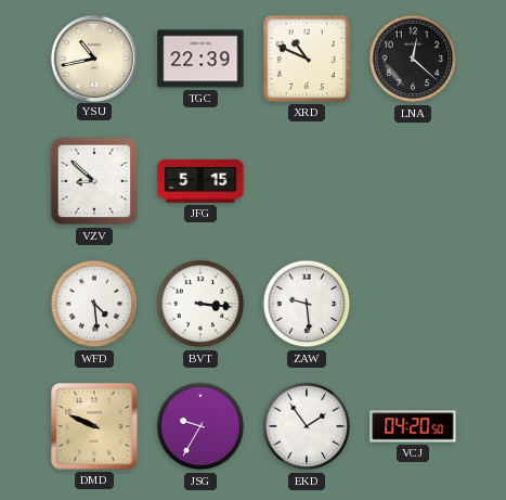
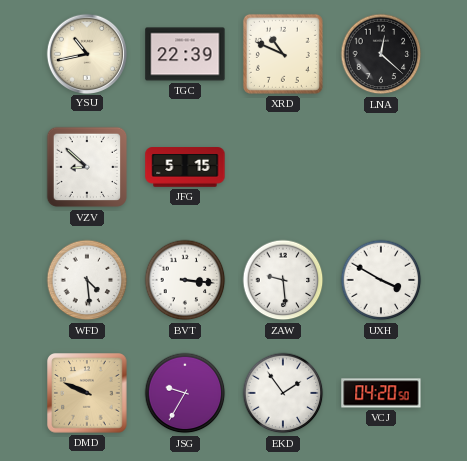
UXH: none -> 3:50 (381, 280)
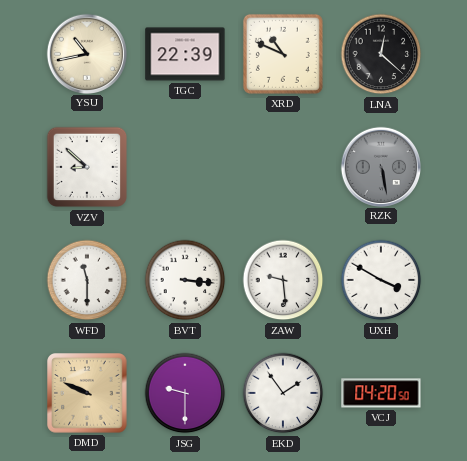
JFG: 5:15 -> none (185, 167)
RZK: none -> 5:28 (380, 166)
WFD: 4:29 -> 11:30 (87, 280)
JSG: 9:35 -> 9:30 (185, 393)
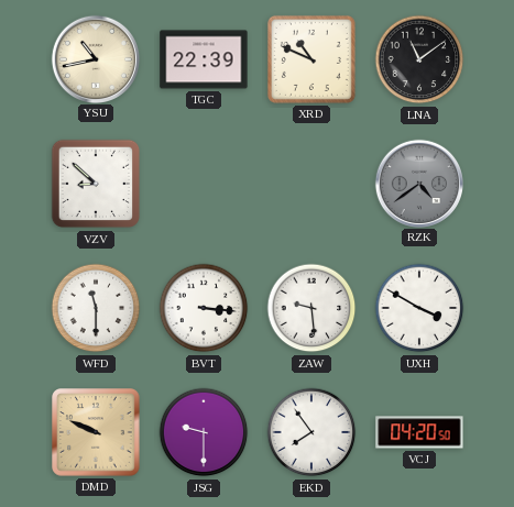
LNA: 12:22 -> 11:09 (419, 59)
RZK: 5:28 -> 4:39 (418, 183)
EKD: 1:54 -> 7:54 (311, 432)
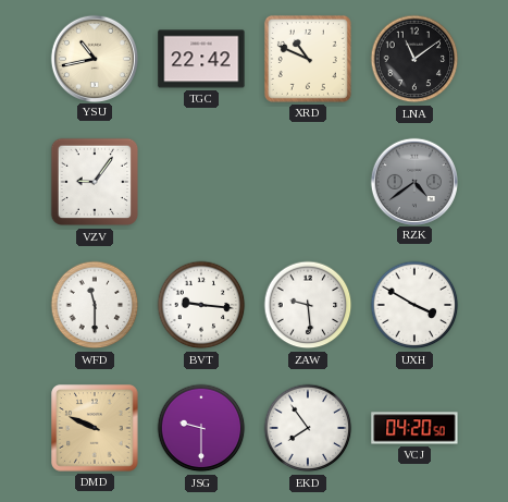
TGC: 22:39 -> 22:42 (201, 59)
VZV: 8:52 -> 9:06 (95, 182)
BVT: 3:16 -> 9:16 (201, 305)
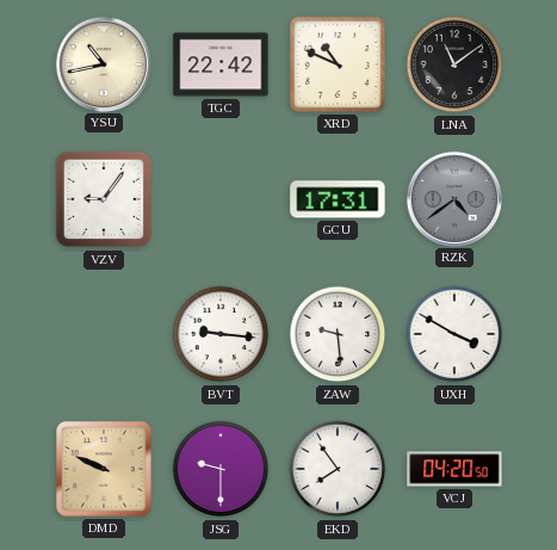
GCU: none -> 17:31 (338, 199)
WFD: 11:30 -> none (95, 305)
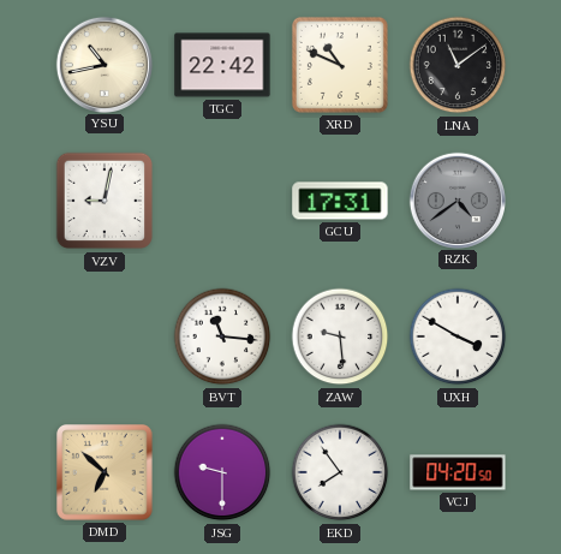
VZV: 9:06 -> 9:02 (105, 201)
BVT: 9:16 -> 11:16 (222, 336)
DMD: 9:49 -> 6:52 (105, 472)
